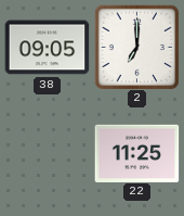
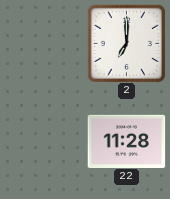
38: 09:05 -> none (47, 48)
22: 11:25 -> 11:28 (126, 141)
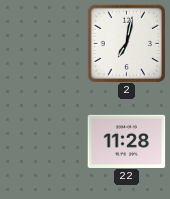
2: 7:00 -> 7:02 (126, 43)
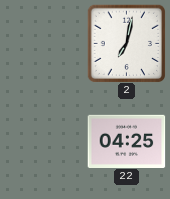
22: 11:28 -> 04:25 (126, 141)
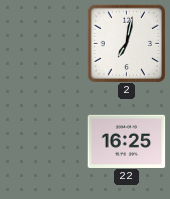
22: 04:25 -> 16:25 (126, 141)
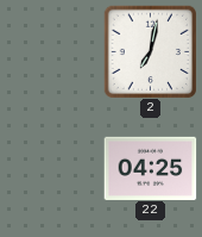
22: 16:25 -> 04:25 (150, 168)
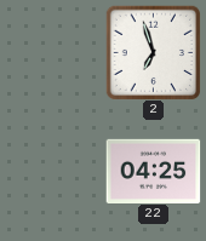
2: 7:02 -> 6:57 (153, 52)
